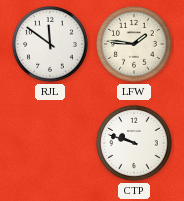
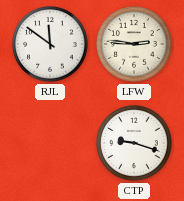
LFW: 1:46 -> 2:46 (134, 44)
CTP: 9:48 -> 9:18 (134, 143)
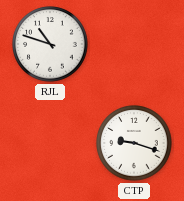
RJL: 11:51 -> 10:48 (50, 44)
LFW: 2:46 -> none (134, 44)
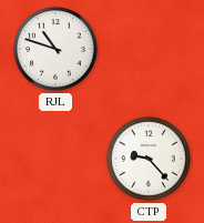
CTP: 9:18 -> 9:23 (149, 159)
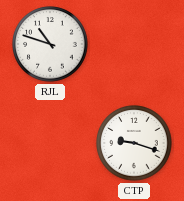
CTP: 9:23 -> 9:18 (134, 143)
